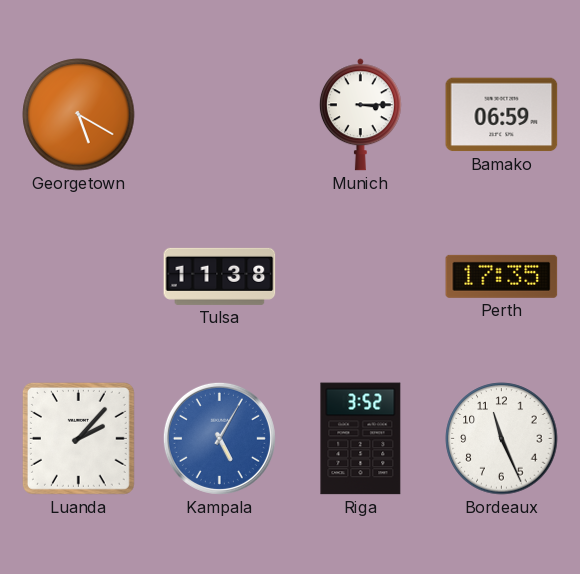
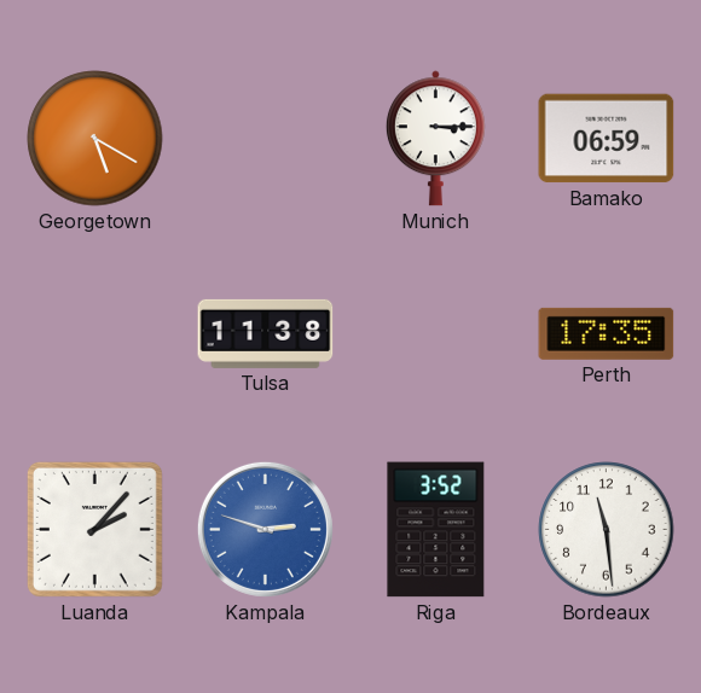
Kampala: 5:05 -> 2:48 (265, 529)
Bordeaux: 11:26 -> 11:29 (607, 530)
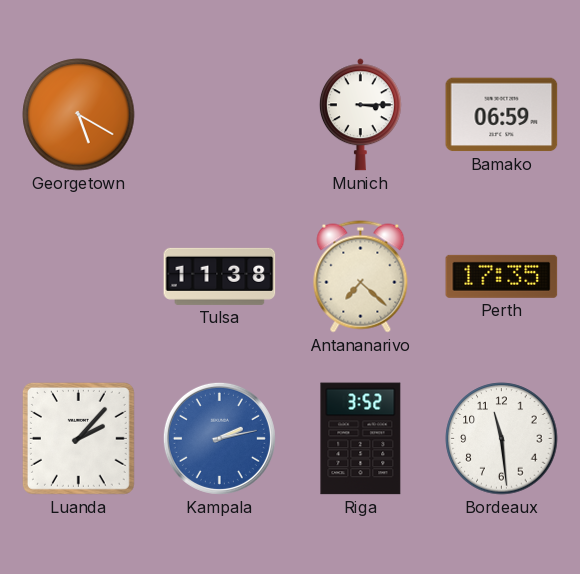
Antananarivo: none -> 7:22 (361, 277)
Kampala: 2:48 -> 2:13 (219, 438)
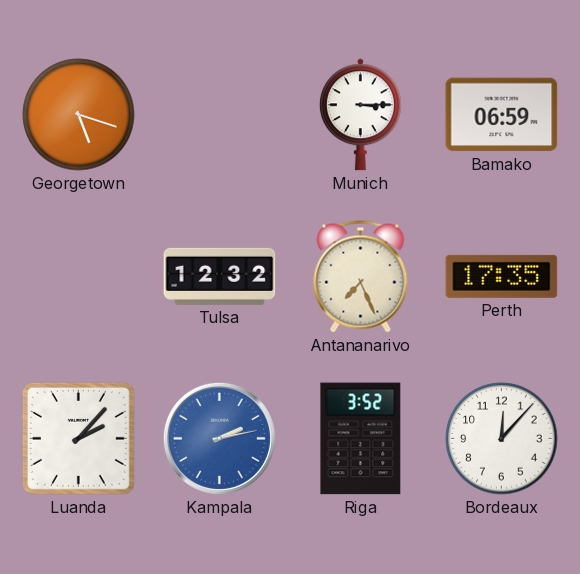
Georgetown: 5:20 -> 5:18 (79, 115)
Tulsa: 11:38 -> 12:32 (220, 276)
Antananarivo: 7:22 -> 7:26 (361, 277)
Bordeaux: 11:29 -> 12:07 (502, 439)
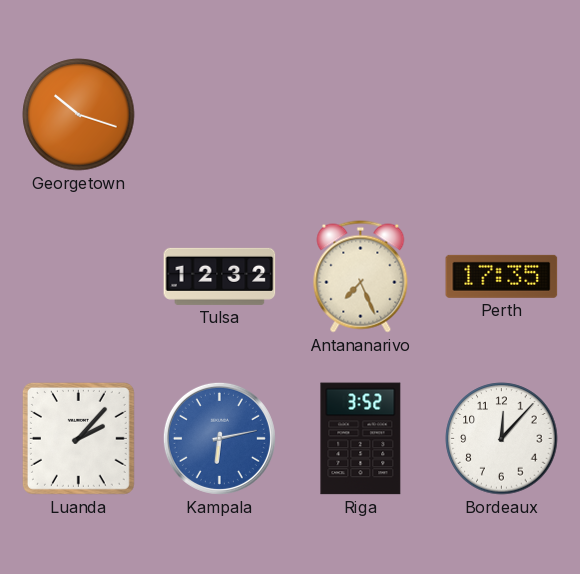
Georgetown: 5:18 -> 10:18 (79, 115)
Munich: 3:15 -> none (360, 115)
Bamako: 06:59 -> none (502, 115)
Kampala: 2:13 -> 6:13 (219, 438)
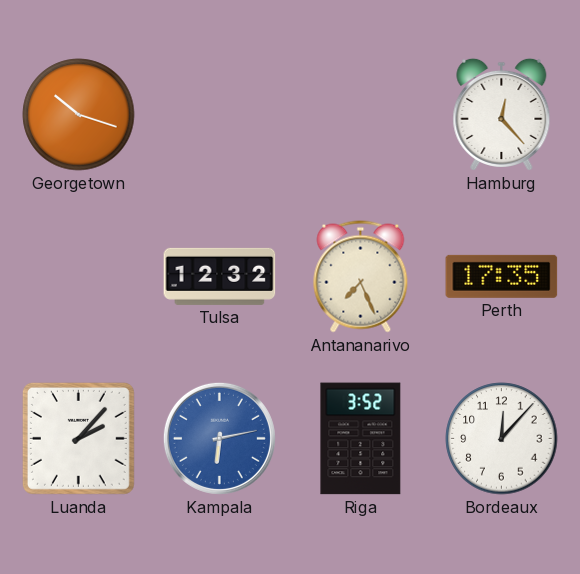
Hamburg: none -> 12:23 (502, 114)
